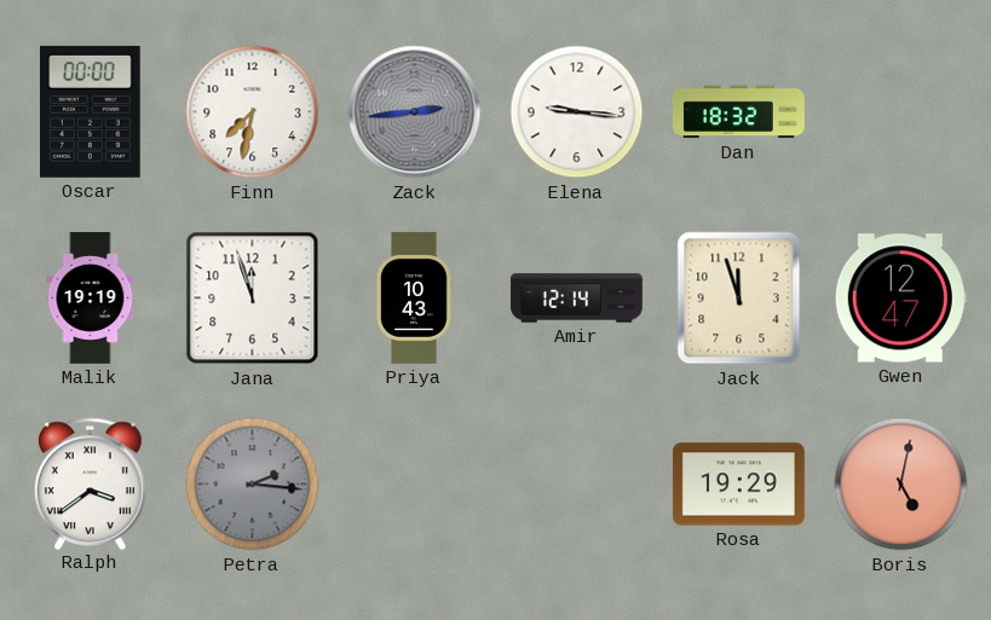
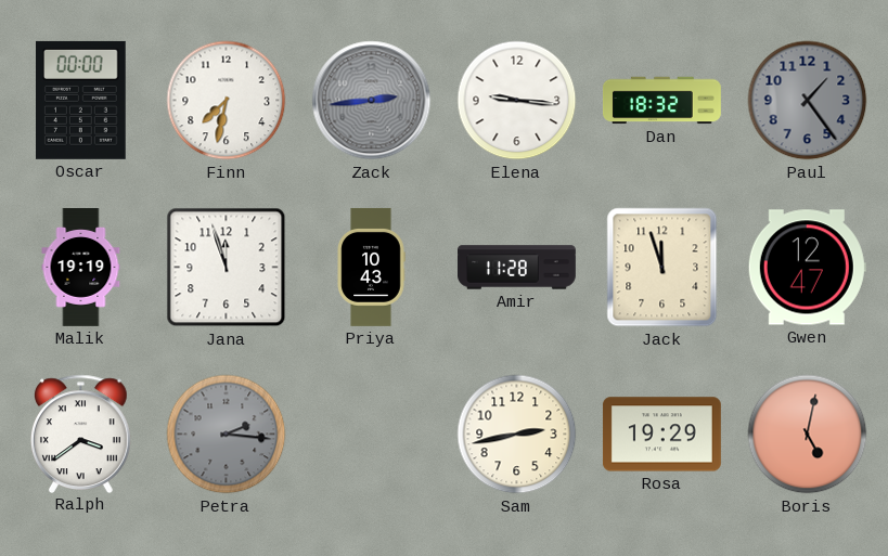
Paul: none -> 1:24 (808, 101)
Amir: 12:14 -> 11:28 (517, 268)
Sam: none -> 2:43 (517, 435)
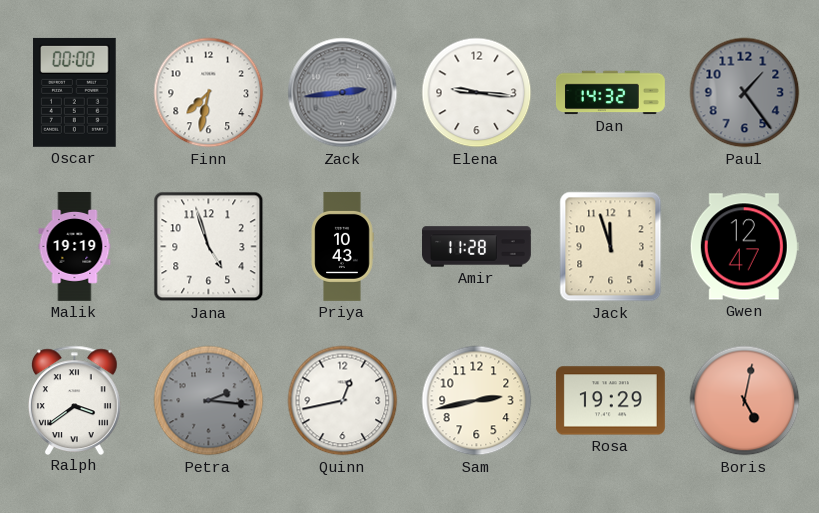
Dan: 18:32 -> 14:32 (610, 93)
Jana: 11:57 -> 4:57 (209, 247)
Quinn: none -> 12:43 (343, 401)
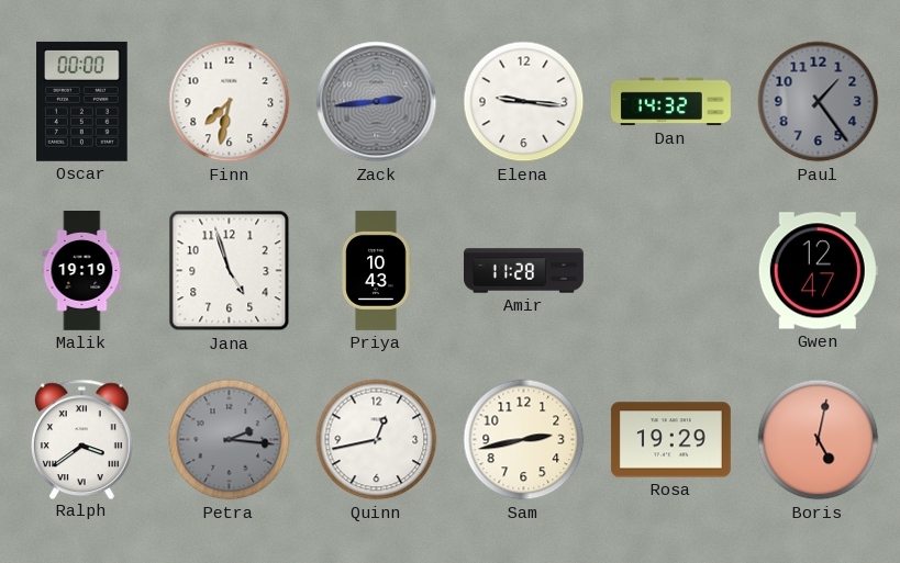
Jack: 11:57 -> none (611, 247)
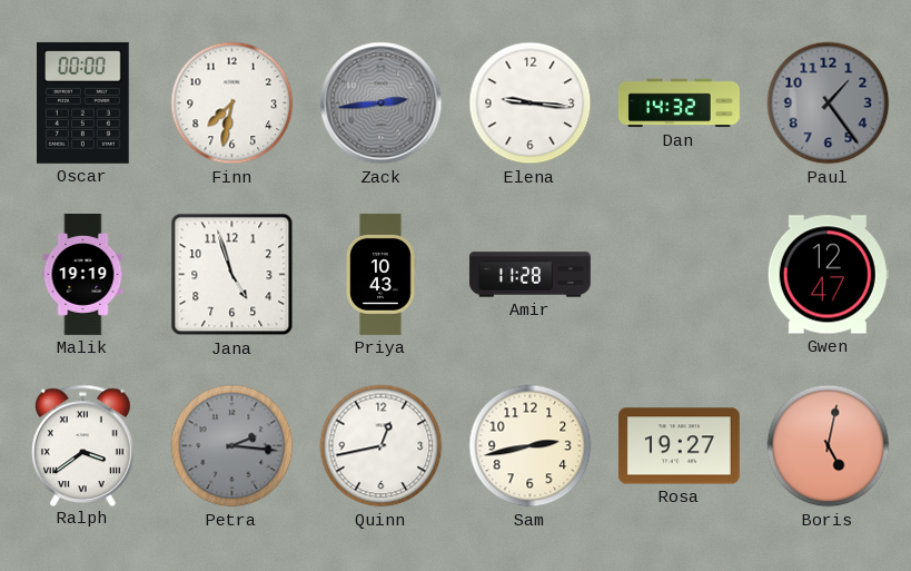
Rosa: 19:29 -> 19:27 (679, 446)
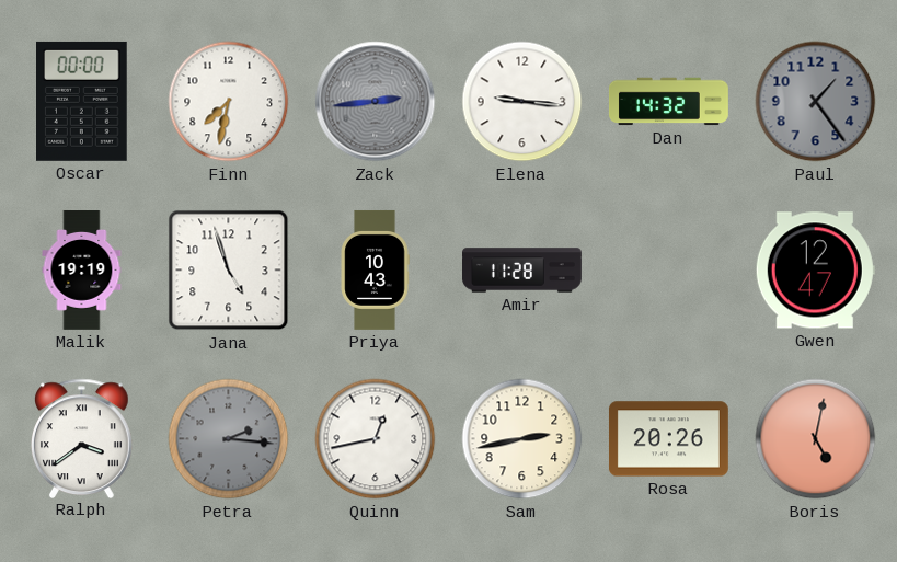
Rosa: 19:27 -> 20:26 (668, 439)
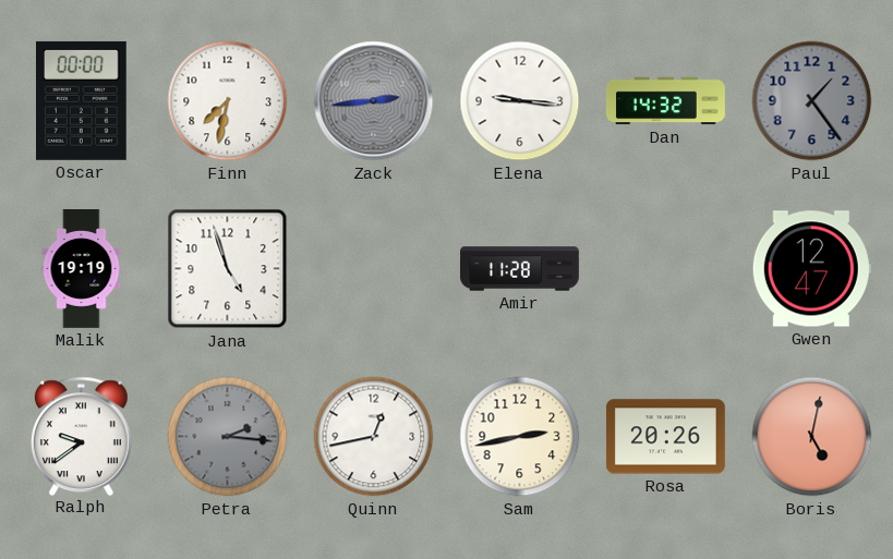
Priya: 10:43 -> none (375, 269)
Ralph: 3:39 -> 9:39 (82, 436)
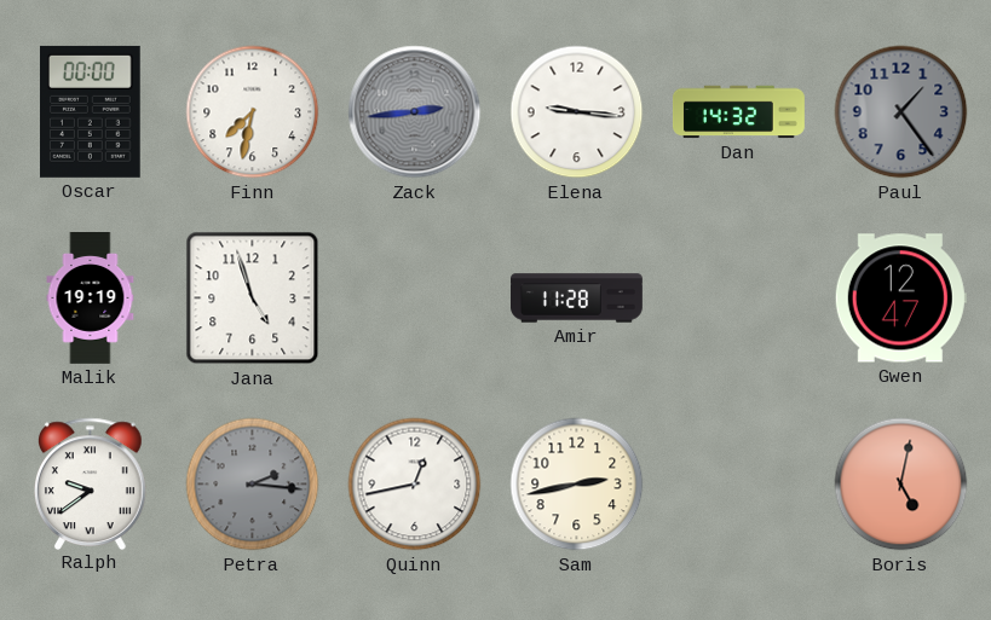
Rosa: 20:26 -> none (665, 437)
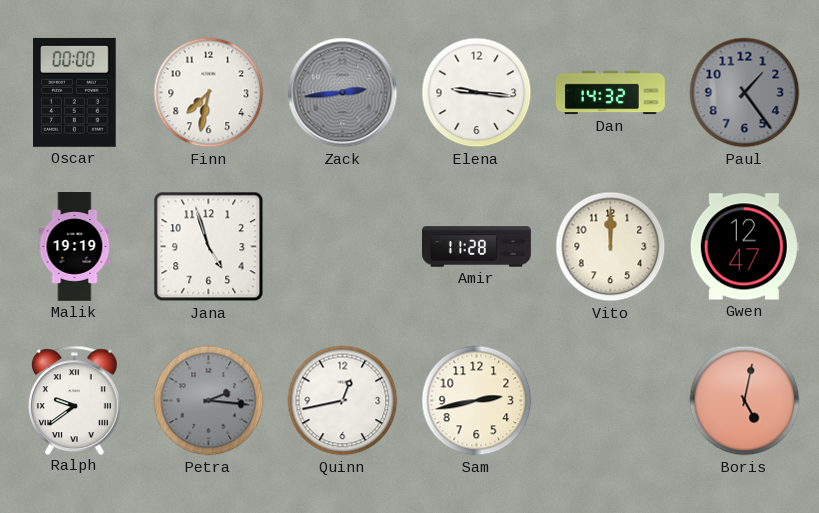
Vito: none -> 12:00 (611, 247)
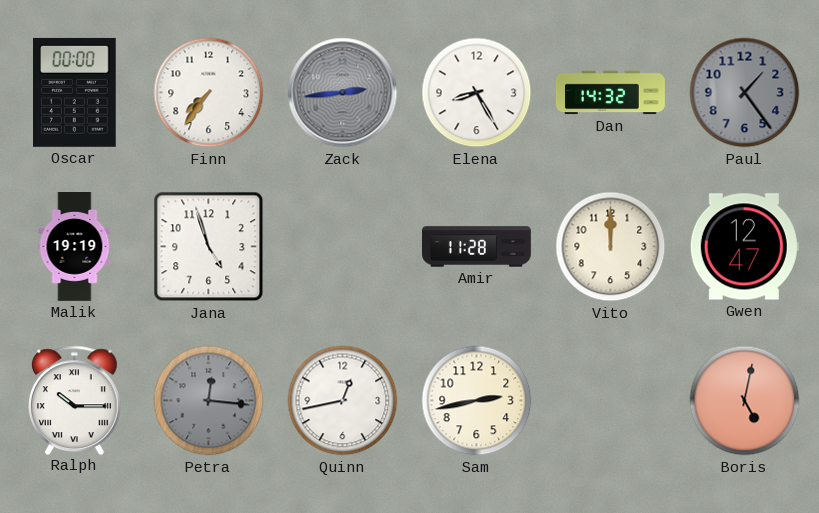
Finn: 7:32 -> 7:36 (209, 93)
Elena: 9:16 -> 8:25 (477, 93)
Ralph: 9:39 -> 10:15 (75, 400)
Petra: 2:16 -> 12:16 (209, 401)
